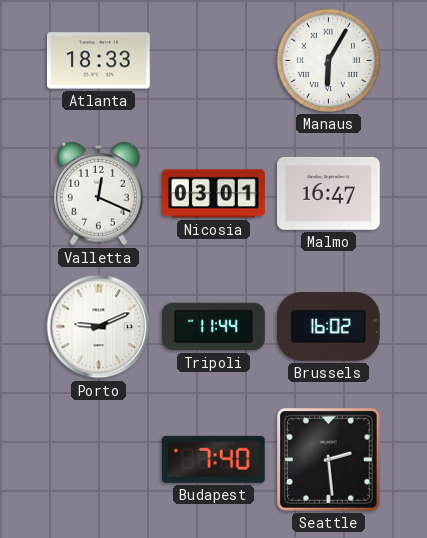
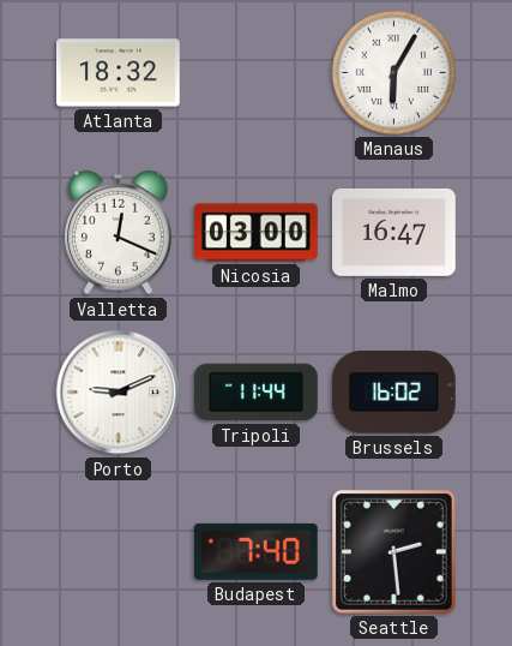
Atlanta: 18:33 -> 18:32 (119, 73)
Nicosia: 03:01 -> 03:00 (257, 233)
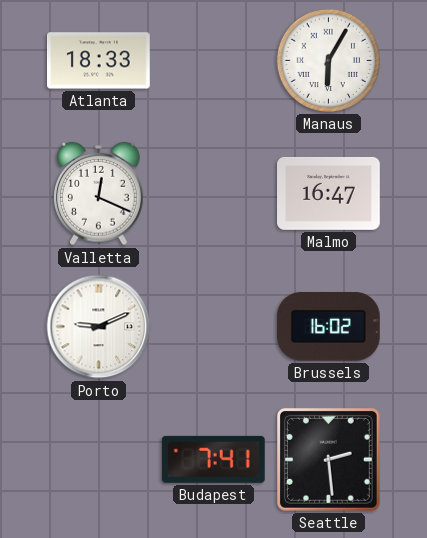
Atlanta: 18:32 -> 18:33 (99, 61)
Nicosia: 03:00 -> none (257, 233)
Tripoli: 11:44 -> none (255, 393)
Budapest: 7:40 -> 7:41 (213, 459)
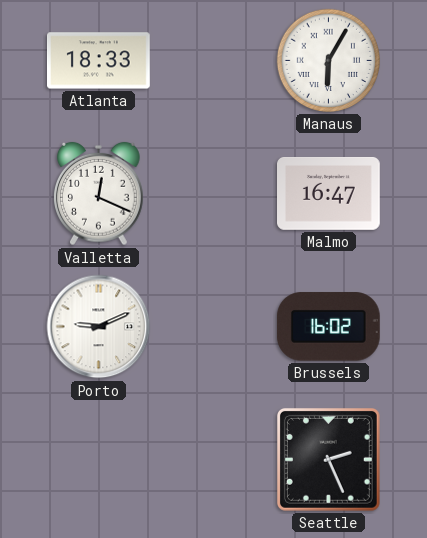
Budapest: 7:41 -> none (213, 459)
Seattle: 2:29 -> 2:26 (328, 459)
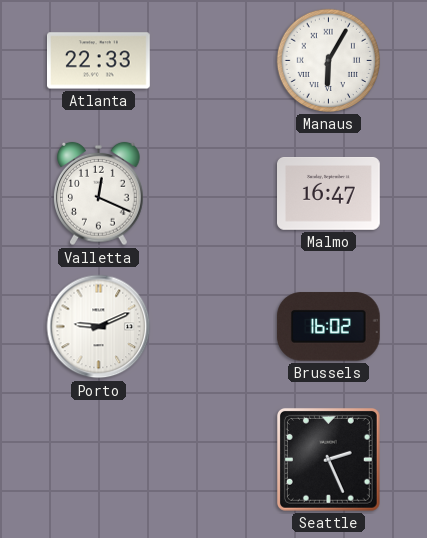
Atlanta: 18:33 -> 22:33 (99, 61)
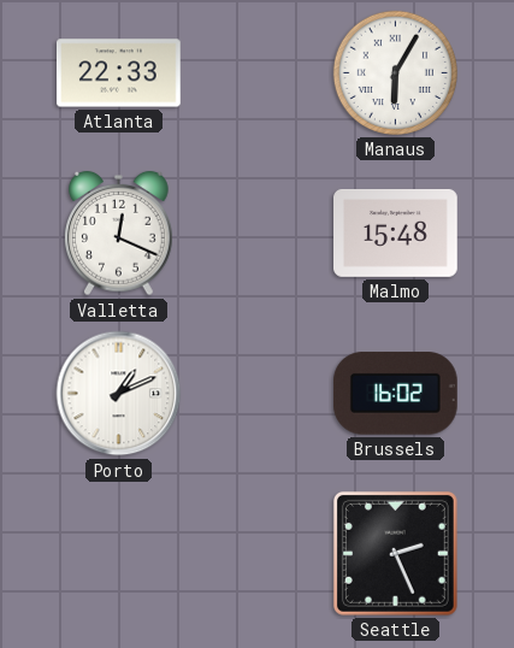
Malmo: 16:47 -> 15:48 (396, 232)
Porto: 9:11 -> 1:11 (119, 394)
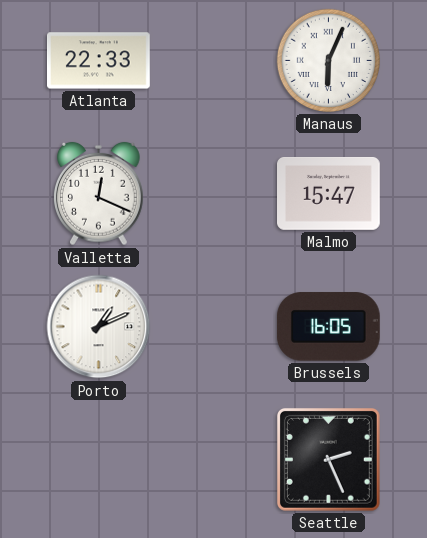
Manaus: 6:05 -> 6:04 (328, 60)
Malmo: 15:48 -> 15:47 (329, 193)
Brussels: 16:02 -> 16:05 (328, 327)
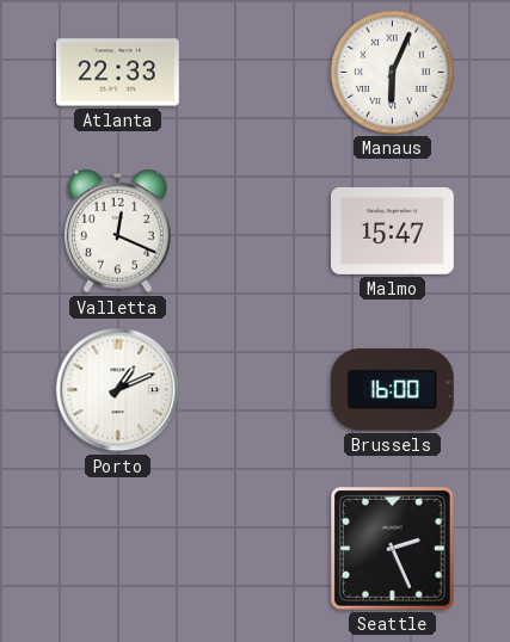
Brussels: 16:05 -> 16:00 (392, 390)
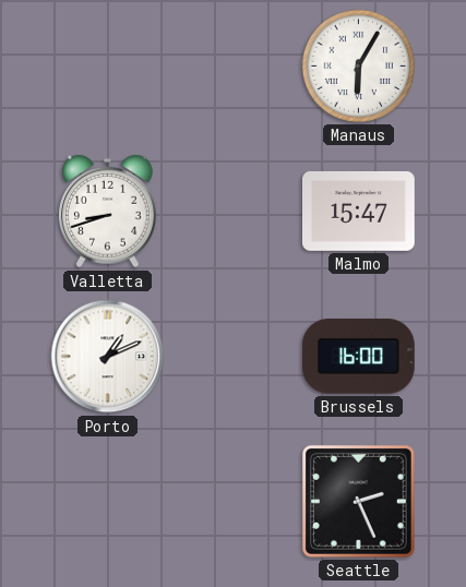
Atlanta: 22:33 -> none (118, 73)
Manaus: 6:04 -> 6:05 (358, 65)
Valletta: 12:19 -> 8:42 (108, 212)
